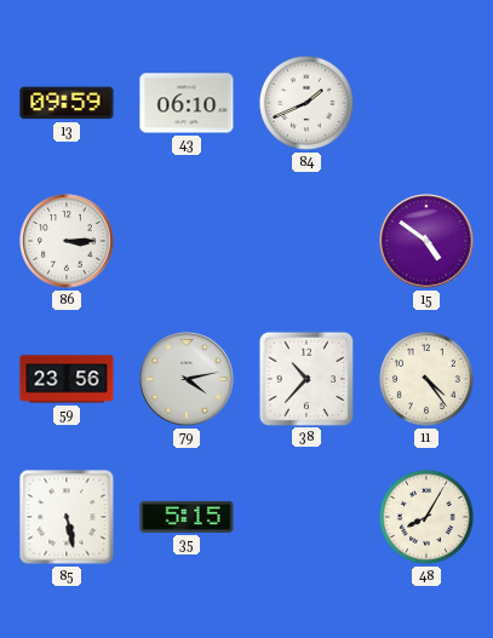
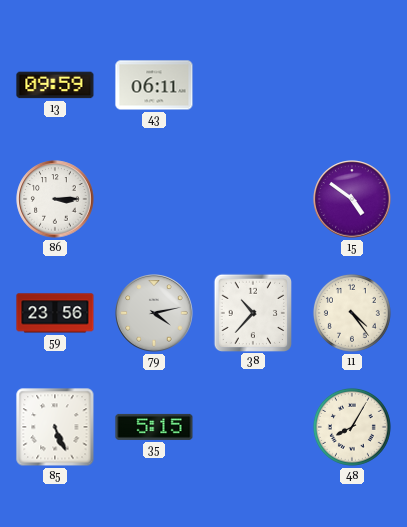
43: 06:10 -> 06:11 (154, 85)
84: 1:41 -> none (306, 103)
85: 5:28 -> 5:26 (55, 427)
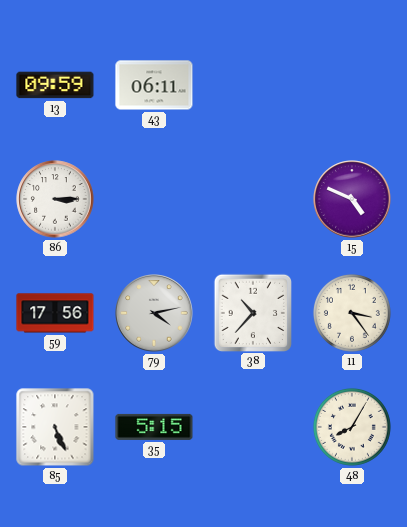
15: 4:51 -> 4:49 (352, 199)
59: 23:56 -> 17:56 (55, 313)
11: 4:24 -> 3:24 (352, 313)
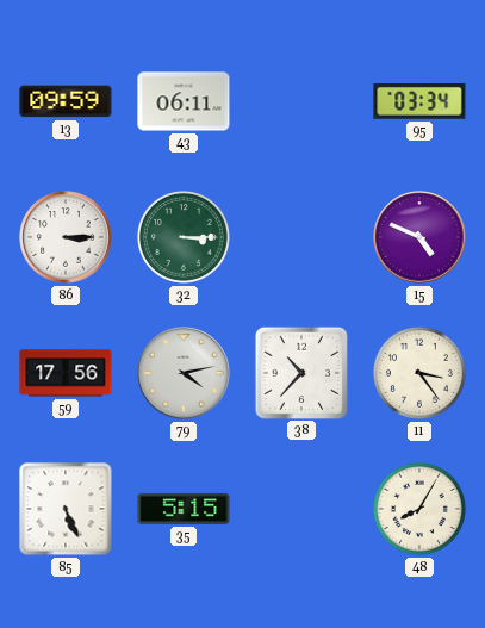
95: none -> 03:34 (419, 102)
32: none -> 3:15 (184, 237)
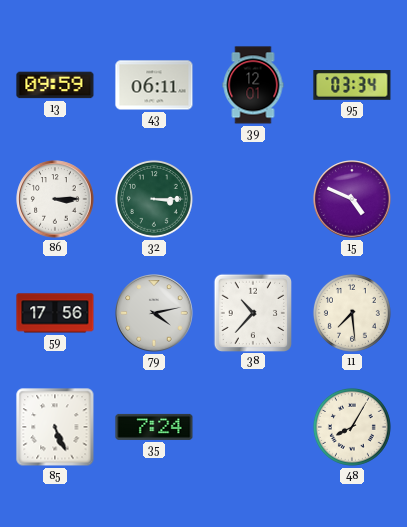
39: none -> 12:01 (253, 85)
11: 3:24 -> 7:29 (352, 313)
35: 5:15 -> 7:24 (154, 427)
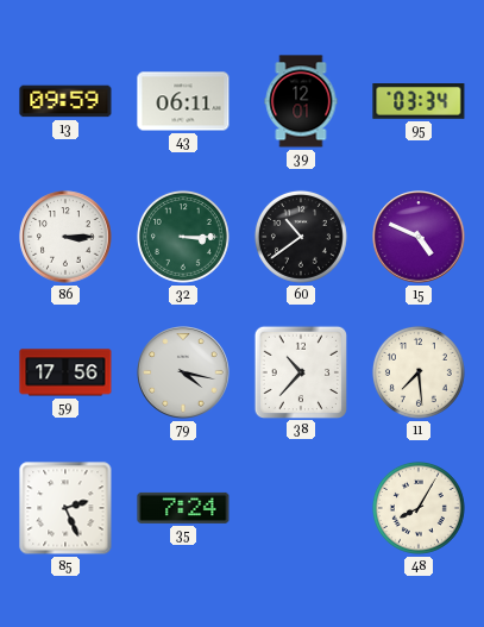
60: none -> 10:39 (301, 237)
79: 4:13 -> 4:17 (183, 372)
85: 5:26 -> 2:26 (65, 508)
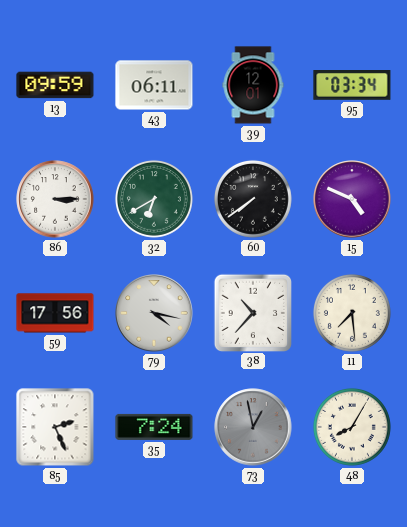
32: 3:15 -> 6:40 (154, 199)
60: 10:39 -> 7:39 (253, 199)
73: none -> 12:58 (253, 427)
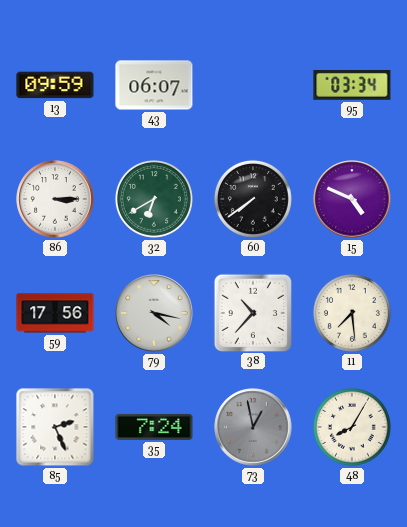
43: 06:11 -> 06:07 (154, 85)
39: 12:01 -> none (253, 85)
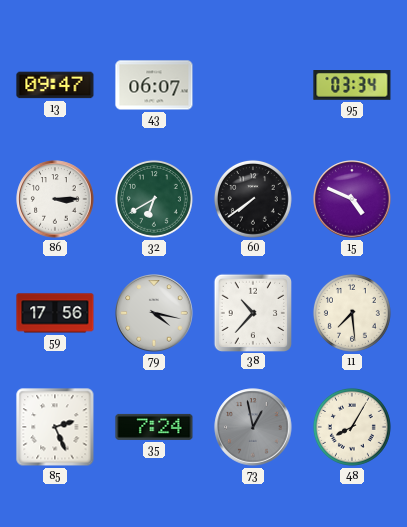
13: 09:59 -> 09:47 (55, 85)
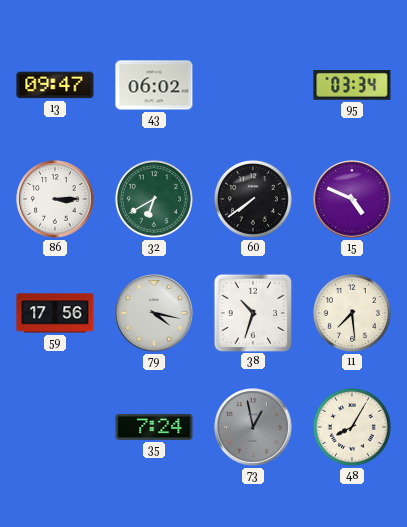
43: 06:07 -> 06:02 (154, 85)
38: 10:37 -> 10:33 (252, 312)
85: 2:26 -> none (55, 427)
